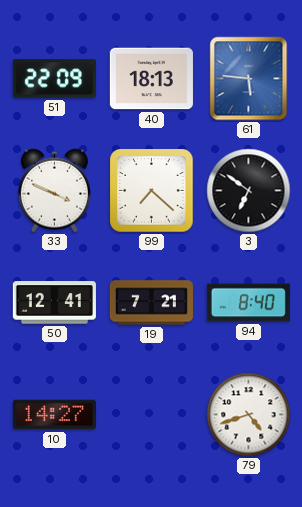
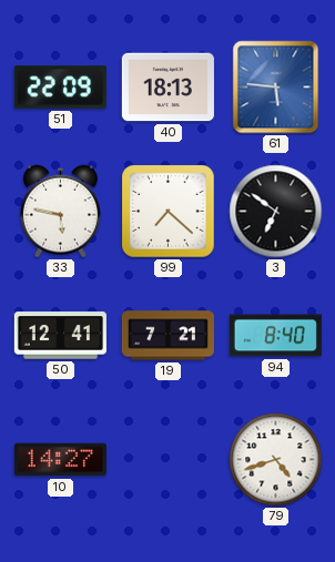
33: 3:49 -> 5:47 (60, 212)
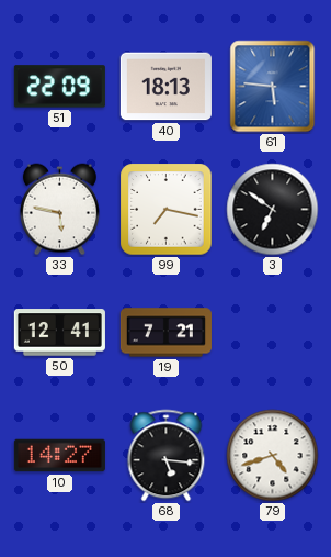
99: 7:22 -> 7:17 (167, 210)
94: 8:40 -> none (275, 336)
68: none -> 5:16 (167, 456)
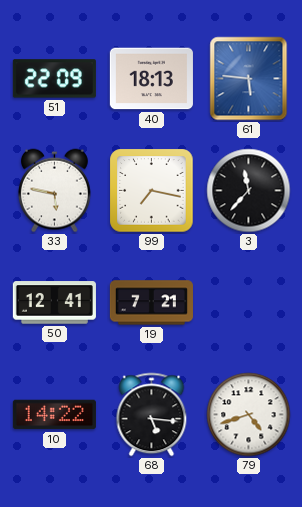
3: 6:51 -> 11:37 (249, 191)
10: 14:27 -> 14:22 (54, 415)
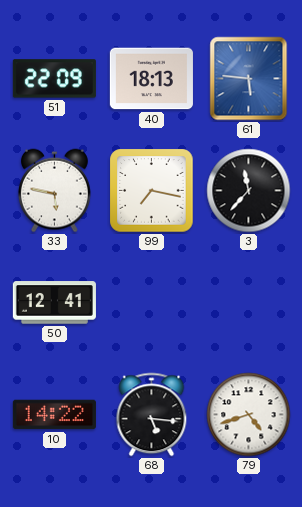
19: 7:21 -> none (151, 303)
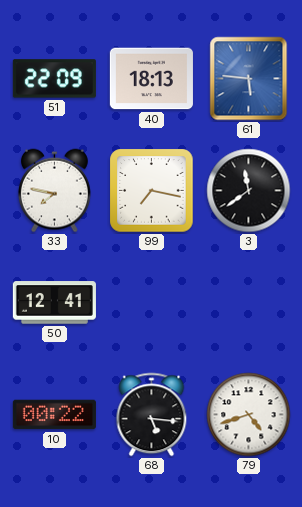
33: 5:47 -> 7:47 (54, 191)
3: 11:37 -> 11:39 (249, 191)
10: 14:22 -> 00:22 (54, 415)
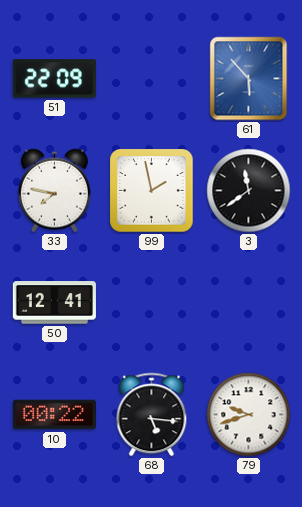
40: 18:13 -> none (151, 79)
61: 5:46 -> 5:53 (249, 79)
99: 7:17 -> 1:58 (152, 191)
79: 4:42 -> 9:42 (249, 415)
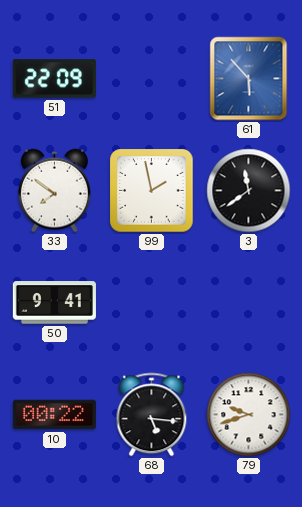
33: 7:47 -> 7:51 (54, 191)
50: 12:41 -> 9:41 (54, 303)
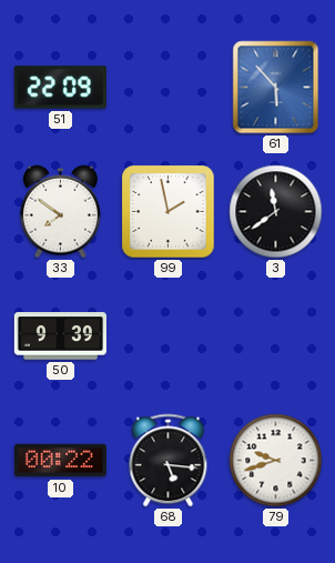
50: 9:41 -> 9:39 (60, 336)
